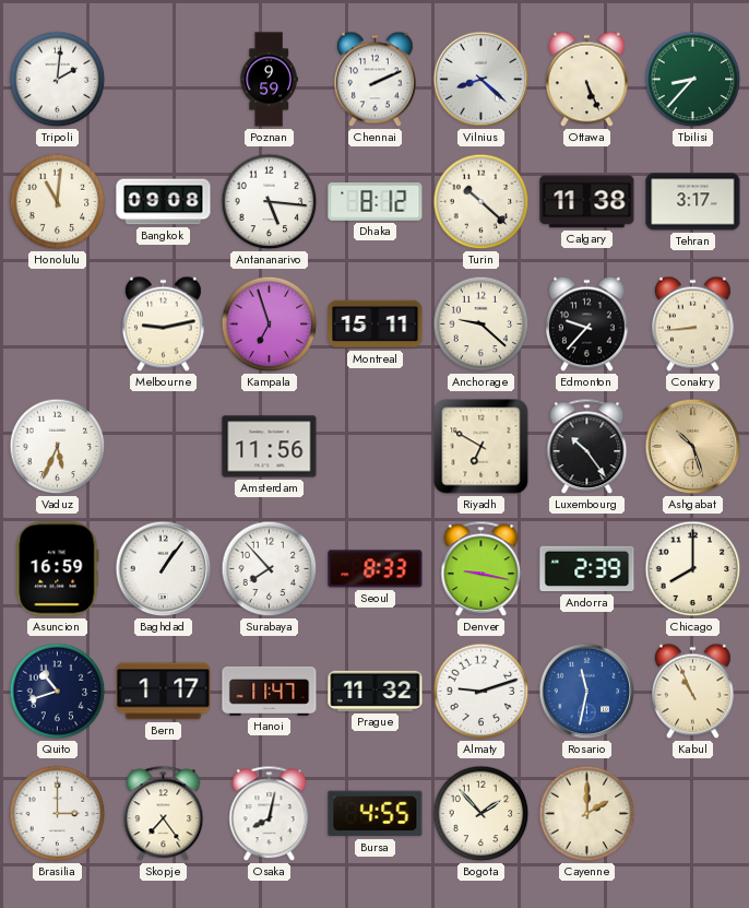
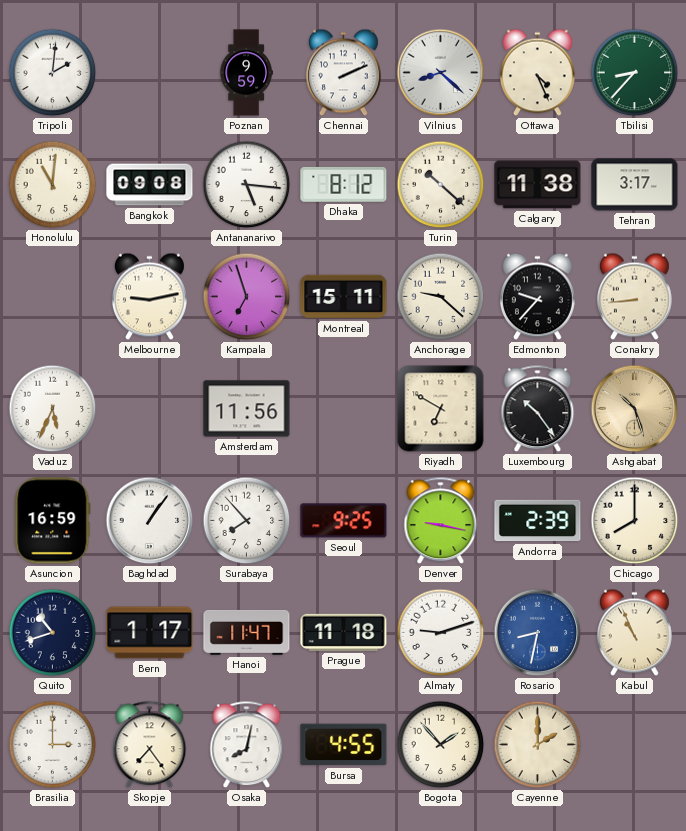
Ottawa: 5:26 -> 4:26 (537, 73)
Seoul: 8:33 -> 9:25 (344, 521)
Prague: 11:32 -> 11:18 (344, 632)
Rosario: 11:32 -> 8:32 (538, 633)
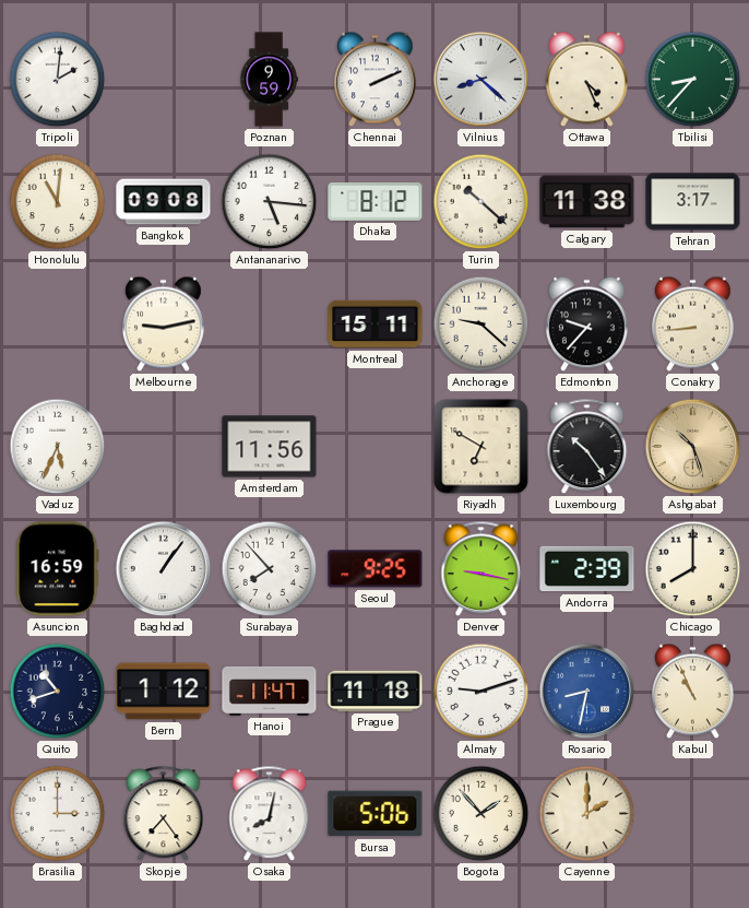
Kampala: 6:57 -> none (247, 297)
Bern: 1:17 -> 1:12 (164, 692)
Bursa: 4:55 -> 5:06 (376, 814)
